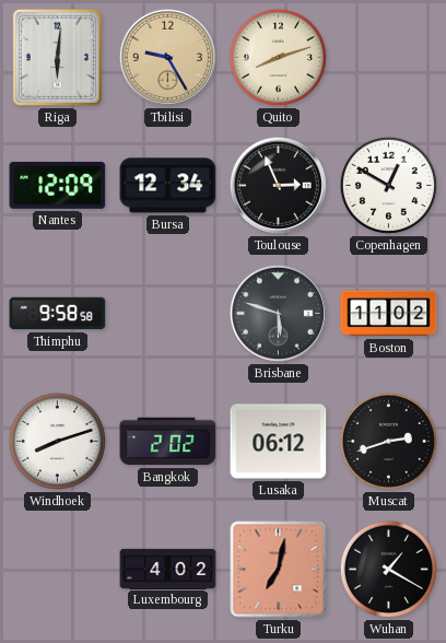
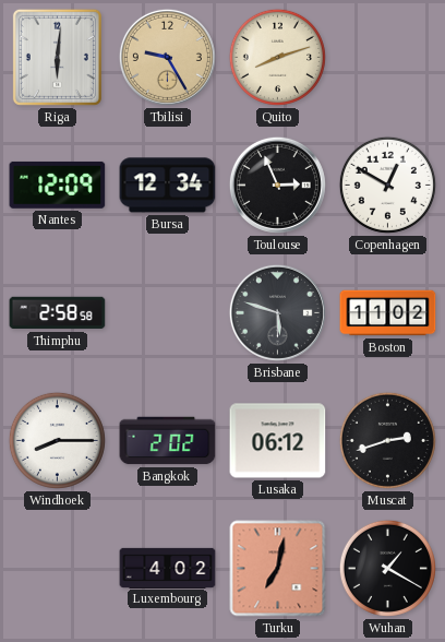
Thimphu: 9:58 -> 2:58 (58, 313)
Windhoek: 8:12 -> 8:15 (57, 440)
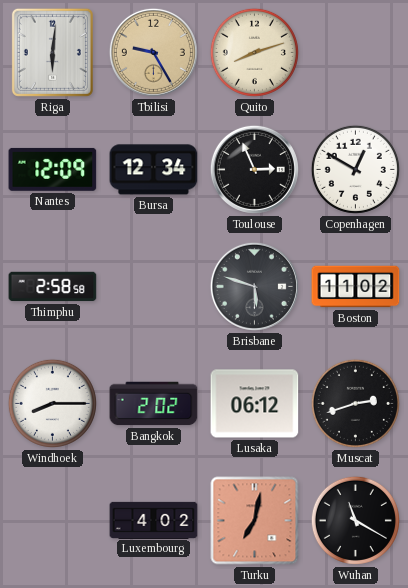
Wuhan: 1:20 -> 11:20 (355, 520)
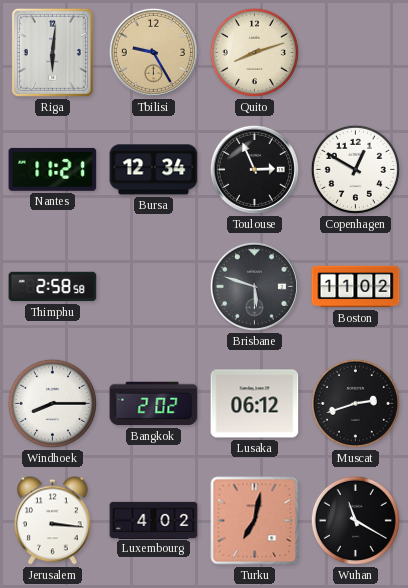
Nantes: 12:09 -> 11:21 (53, 169)
Jerusalem: none -> 3:16 (52, 521)
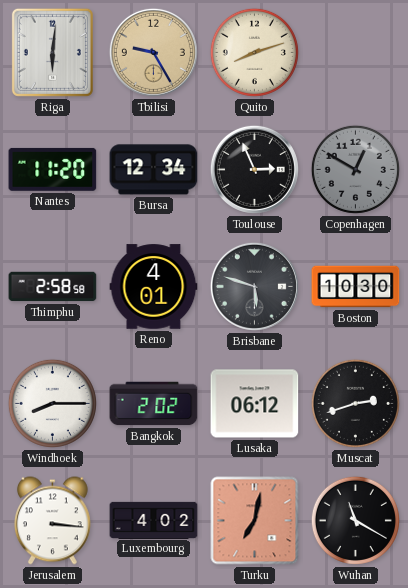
Nantes: 11:21 -> 11:20 (53, 169)
Copenhagen dial: white -> grey (355, 169)
Reno: none -> 4:01 (154, 287)
Boston: 11:02 -> 10:30 (356, 287)
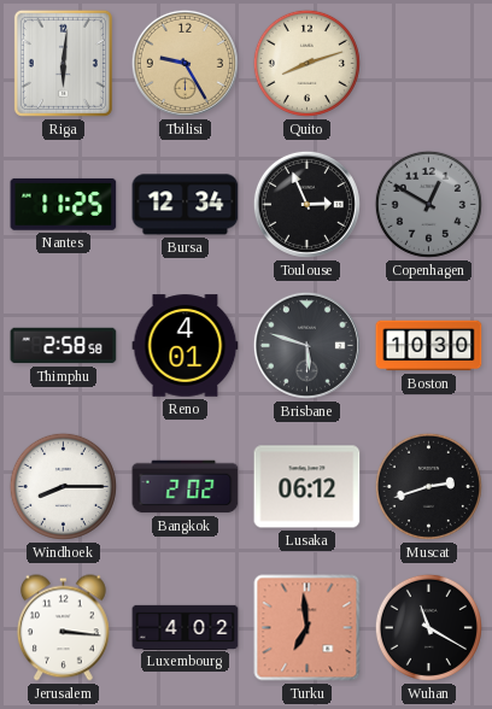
Nantes: 11:20 -> 11:25 (64, 204)
Turku: 7:02 -> 6:59 (307, 628)
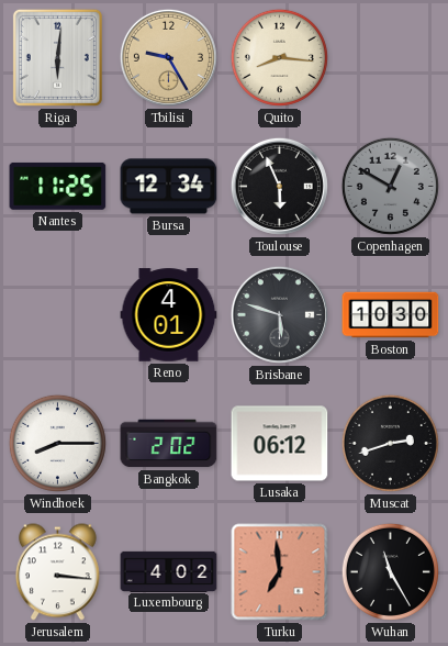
Quito: 8:12 -> 8:16 (279, 57)
Toulouse: 2:56 -> 5:56 (279, 186)
Thimphu: 2:58 -> none (64, 346)
Wuhan: 11:20 -> 11:25 (390, 571)
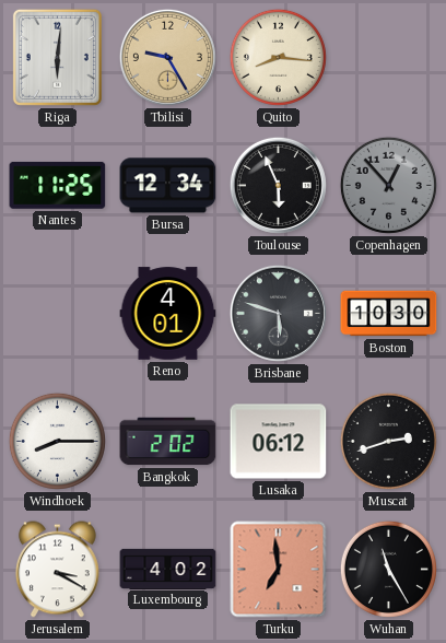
Copenhagen: 12:50 -> 12:53 (388, 185)
Jerusalem: 3:16 -> 3:20 (57, 570)
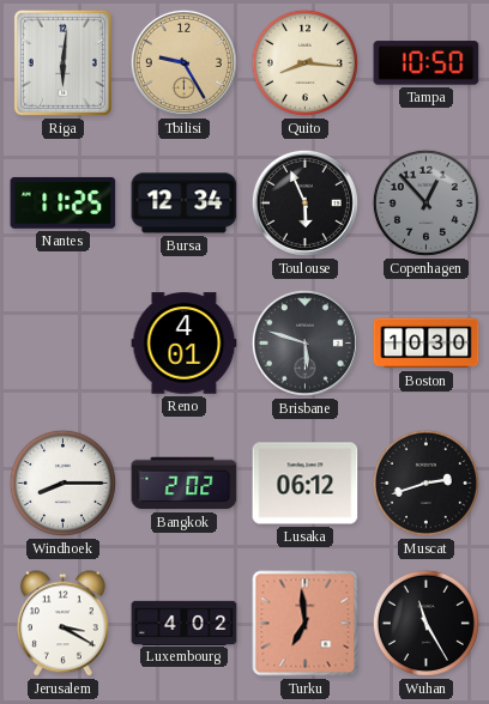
Tampa: none -> 10:50 (427, 63)
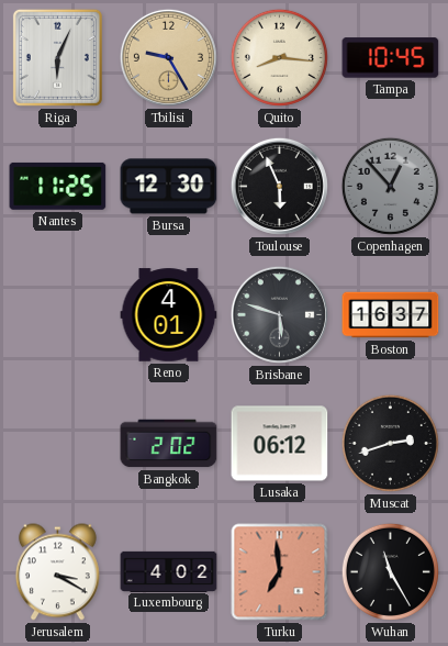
Riga: 6:01 -> 6:04 (57, 57)
Tampa: 10:50 -> 10:45 (391, 58)
Bursa: 12:34 -> 12:30 (169, 187)
Boston: 10:30 -> 16:37 (391, 315)
Windhoek: 8:15 -> none (62, 483)
